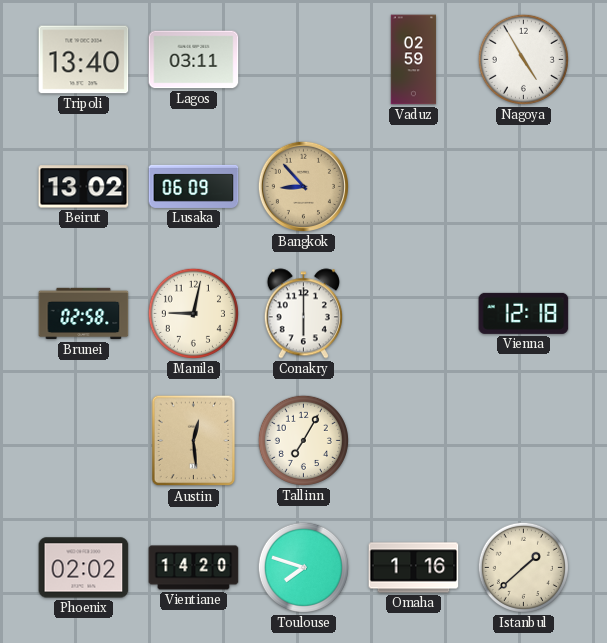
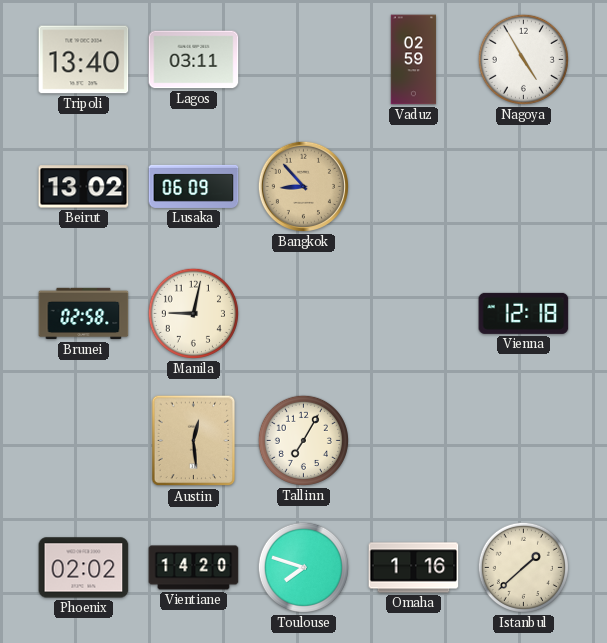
Conakry: 6:00 -> none (303, 314)
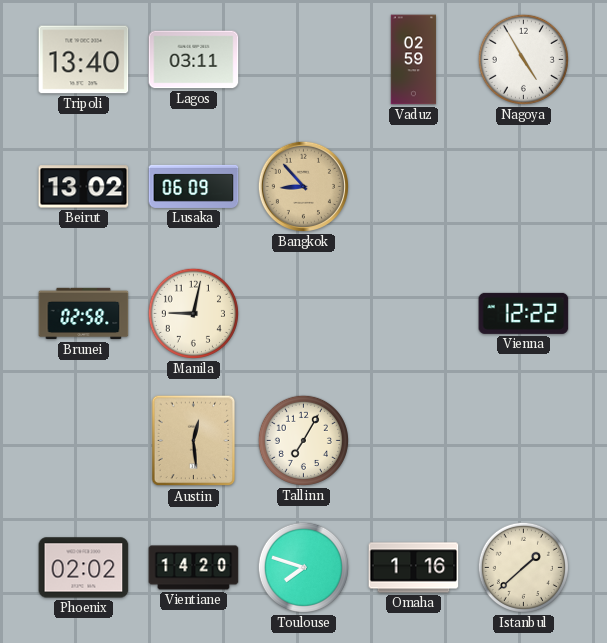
Vienna: 12:18 -> 12:22 (524, 313)
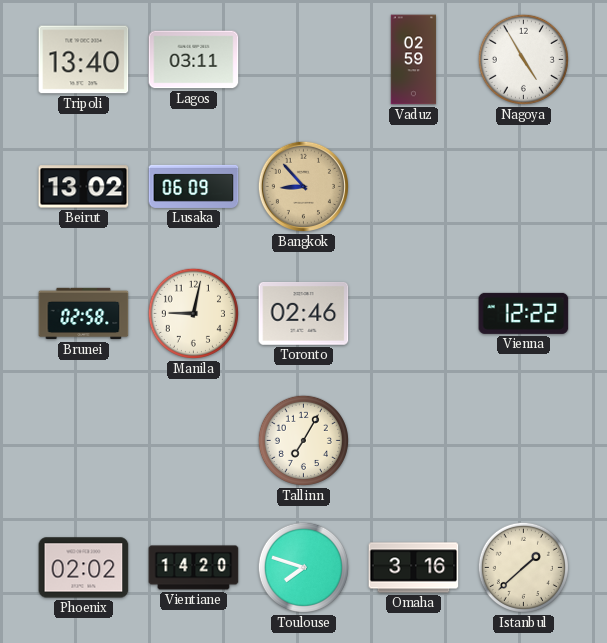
Toronto: none -> 02:46 (304, 314)
Austin: 12:29 -> none (194, 441)
Omaha: 1:16 -> 3:16 (414, 568)
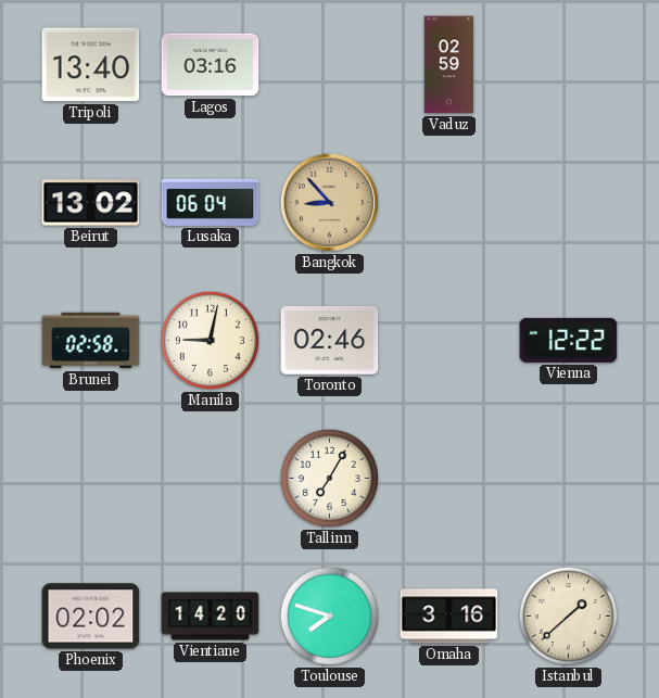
Lagos: 03:11 -> 03:16 (211, 65)
Nagoya: 4:55 -> none (523, 59)
Lusaka: 06:09 -> 06:04 (211, 202)
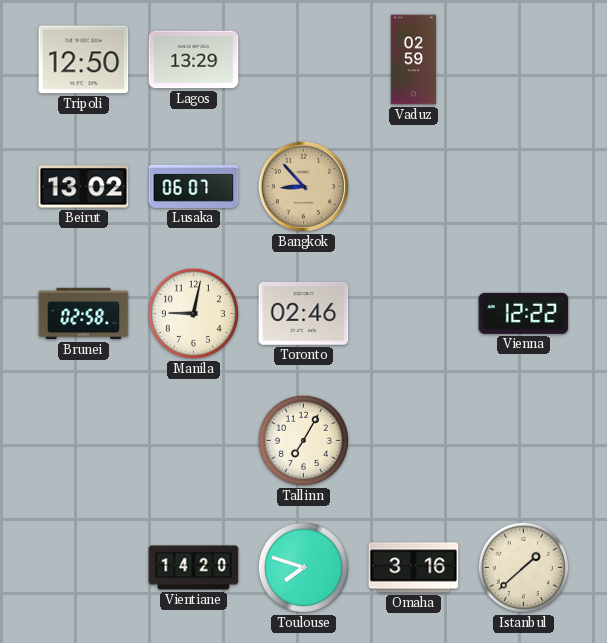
Tripoli: 13:40 -> 12:50 (84, 60)
Lagos: 03:16 -> 13:29 (194, 60)
Lusaka: 06:04 -> 06:07 (194, 186)
Phoenix: 02:02 -> none (91, 617)
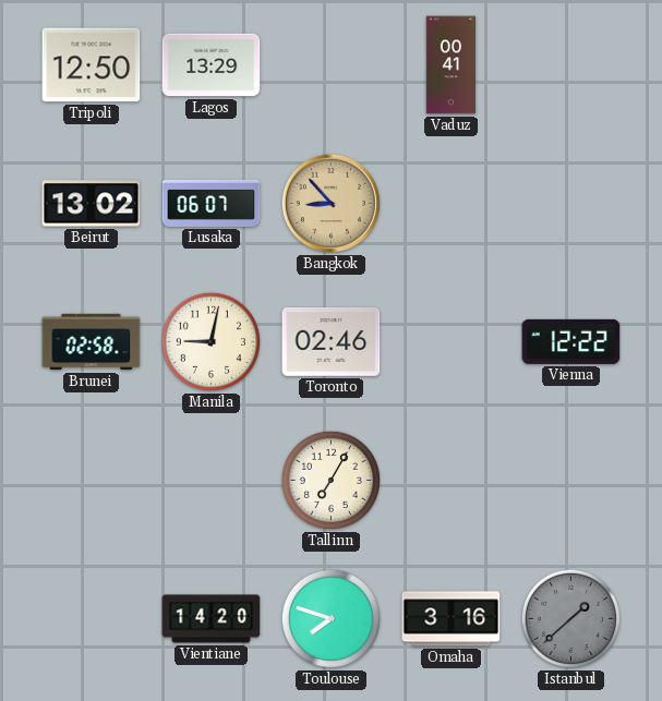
Vaduz: 02:59 -> 00:41 (452, 65)
Istanbul dial: cream -> grey (570, 618)
